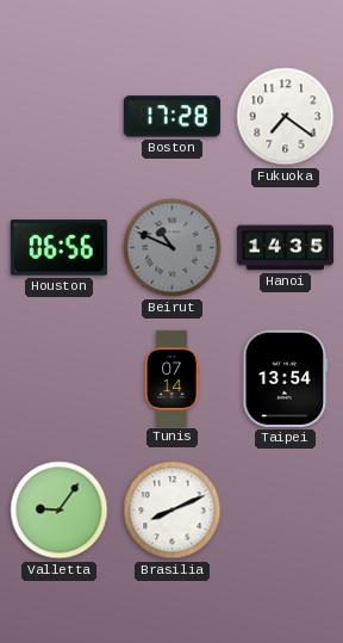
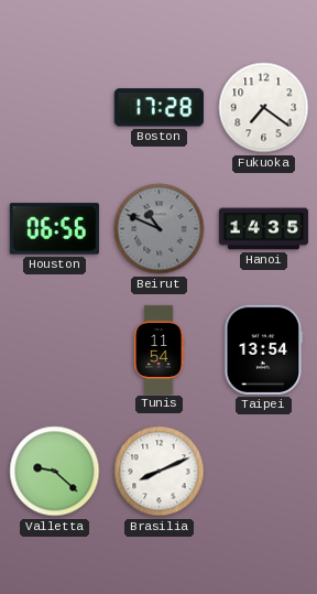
Tunis: 07:14 -> 11:54 (160, 349)
Valletta: 9:06 -> 9:22 (55, 472)
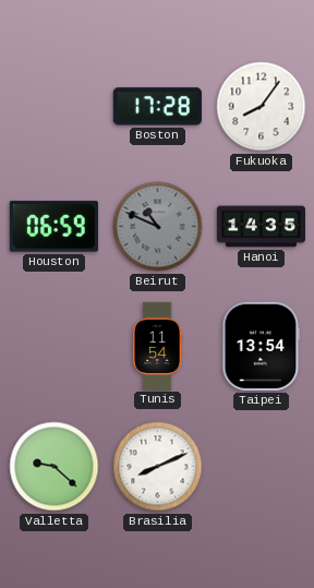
Fukuoka: 7:21 -> 8:06 (262, 107)
Houston: 06:56 -> 06:59 (53, 227)
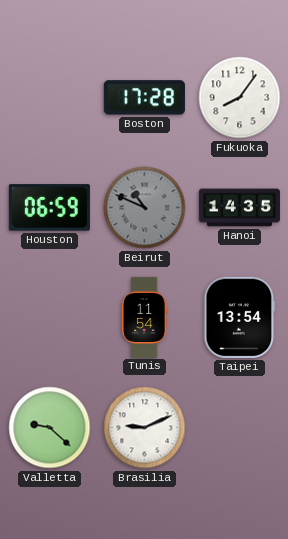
Brasilia: 8:11 -> 9:11 (145, 428)
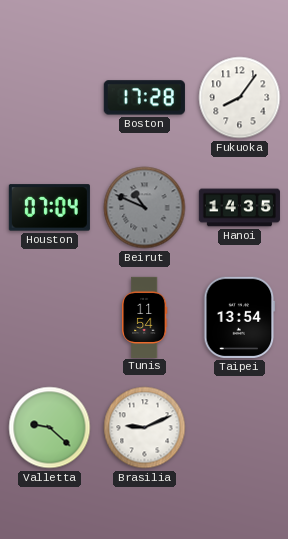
Houston: 06:59 -> 07:04 (49, 208)
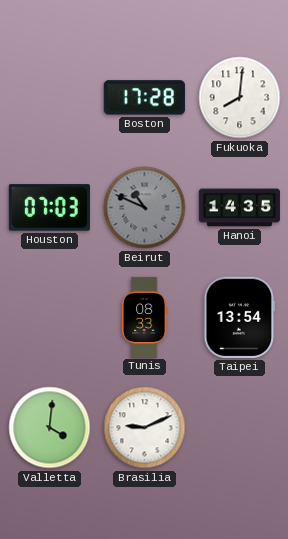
Fukuoka: 8:06 -> 8:01 (240, 98)
Houston: 07:04 -> 07:03 (49, 208)
Tunis: 11:54 -> 08:33 (145, 317)
Valletta: 9:22 -> 4:01 (50, 428)
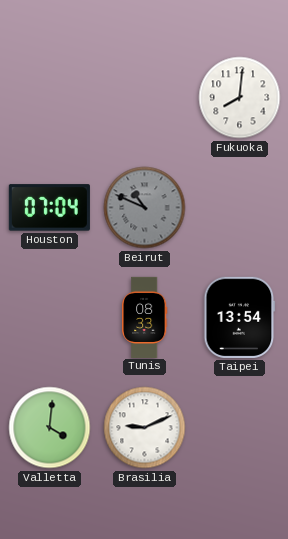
Boston: 17:28 -> none (144, 98)
Houston: 07:03 -> 07:04 (49, 208)
Hanoi: 14:35 -> none (239, 208)
